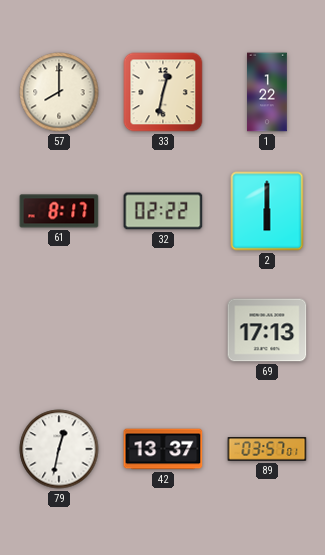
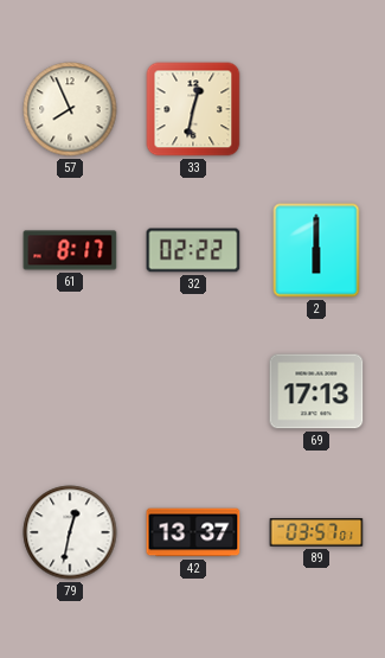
57: 8:00 -> 7:56 (70, 109)
1: 1:22 -> none (267, 92)
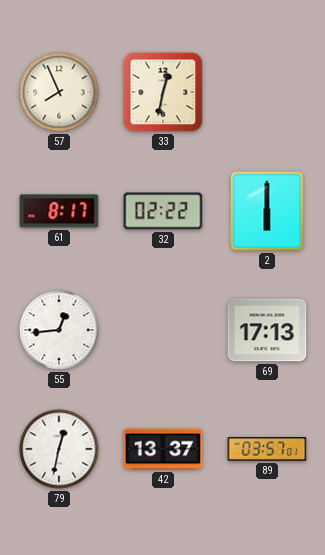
55: none -> 12:44 (59, 330)
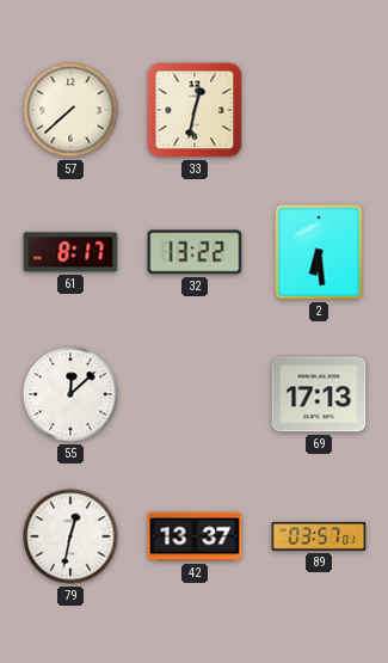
57: 7:56 -> 7:38 (70, 110)
32: 02:22 -> 13:22 (195, 252)
2: 6:00 -> 6:29 (319, 252)
55: 12:44 -> 12:08 (70, 394)
